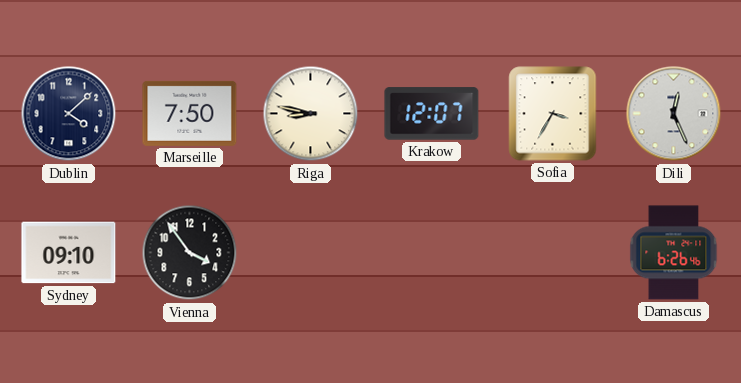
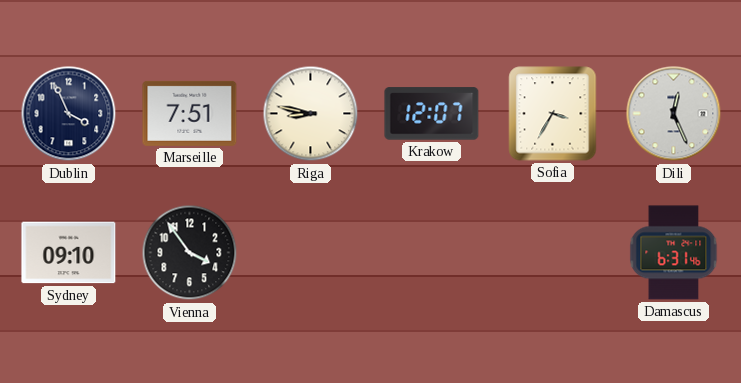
Dublin: 4:08 -> 3:56 (69, 114)
Marseille: 7:50 -> 7:51 (190, 113)
Damascus: 6:26 -> 6:31 (674, 253)
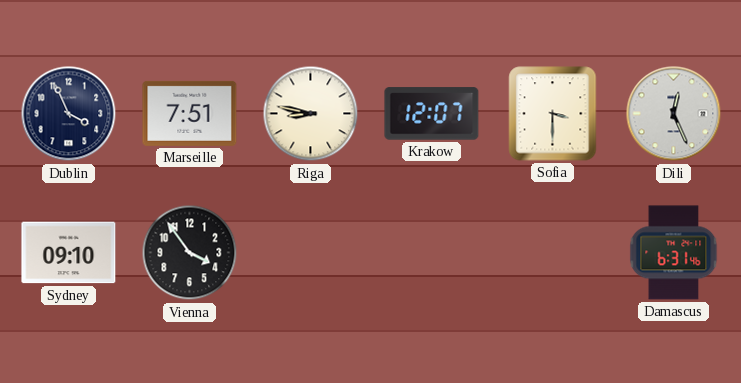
Sofia: 3:35 -> 3:30 (553, 114)
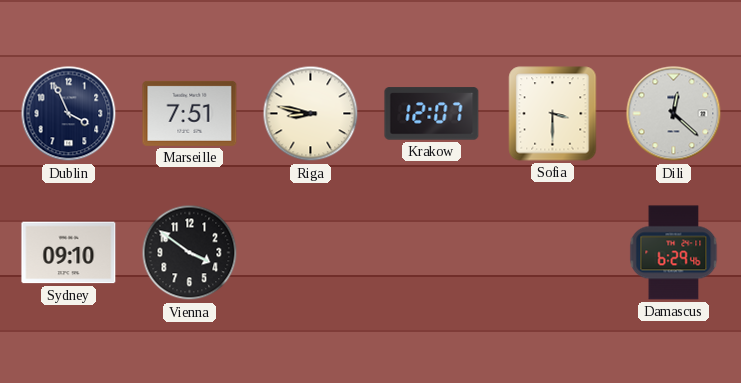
Dili: 12:26 -> 12:22 (674, 114)
Vienna: 3:54 -> 3:51 (190, 253)
Damascus: 6:31 -> 6:29 (674, 253)
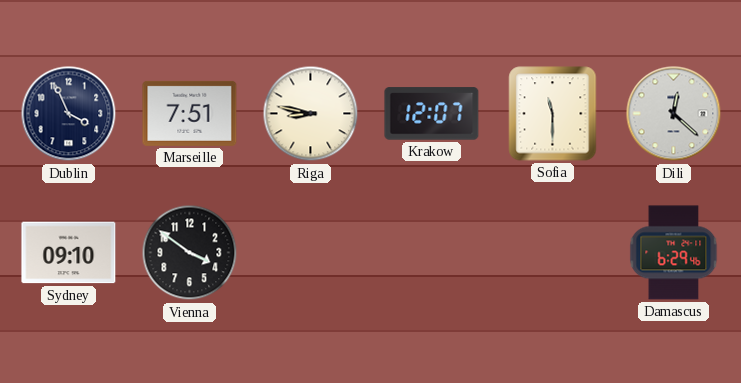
Sofia: 3:30 -> 11:30 (553, 114)
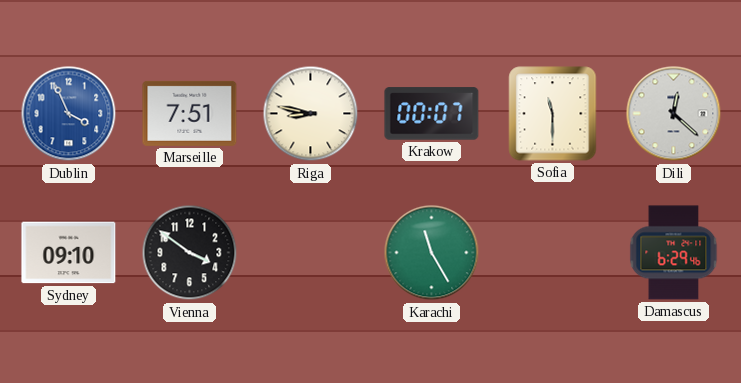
Dublin dial: navy -> blue (69, 114)
Krakow: 12:07 -> 00:07 (432, 114)
Karachi: none -> 11:25 (432, 253)
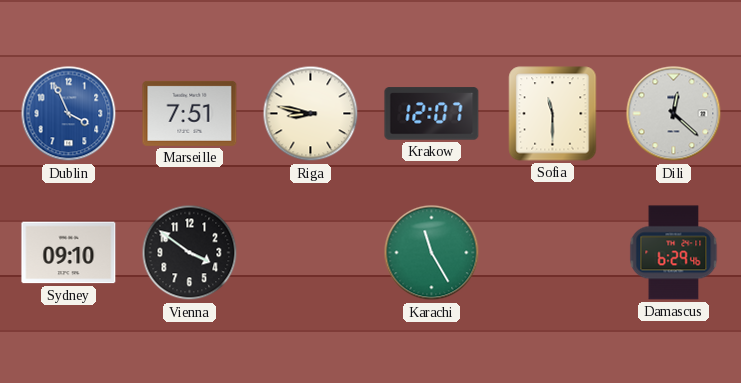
Krakow: 00:07 -> 12:07 (432, 114)
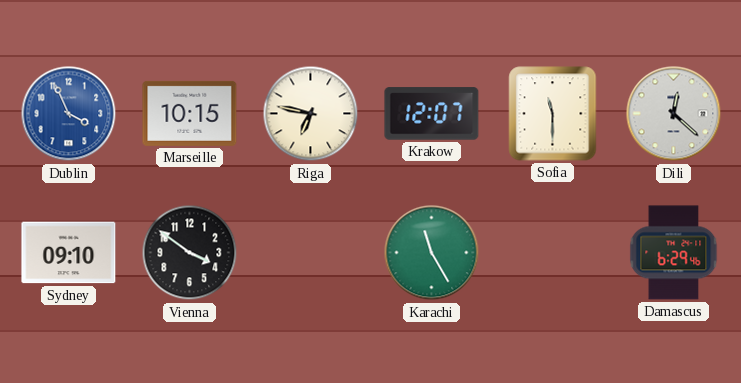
Marseille: 7:51 -> 10:15 (190, 113)
Riga: 8:47 -> 6:47 (311, 114)
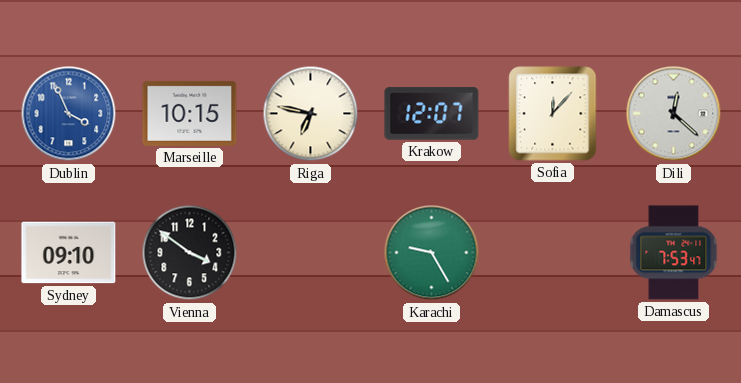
Sofia: 11:30 -> 12:07 (553, 114)
Karachi: 11:25 -> 9:25 (432, 253)
Damascus: 6:29 -> 7:53 (674, 253)
